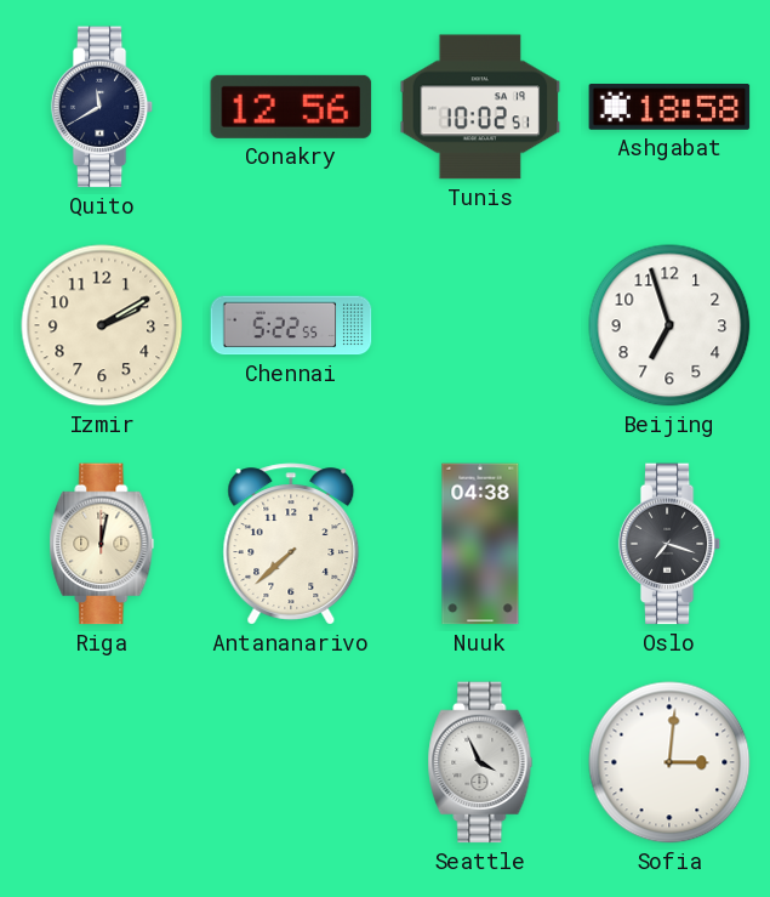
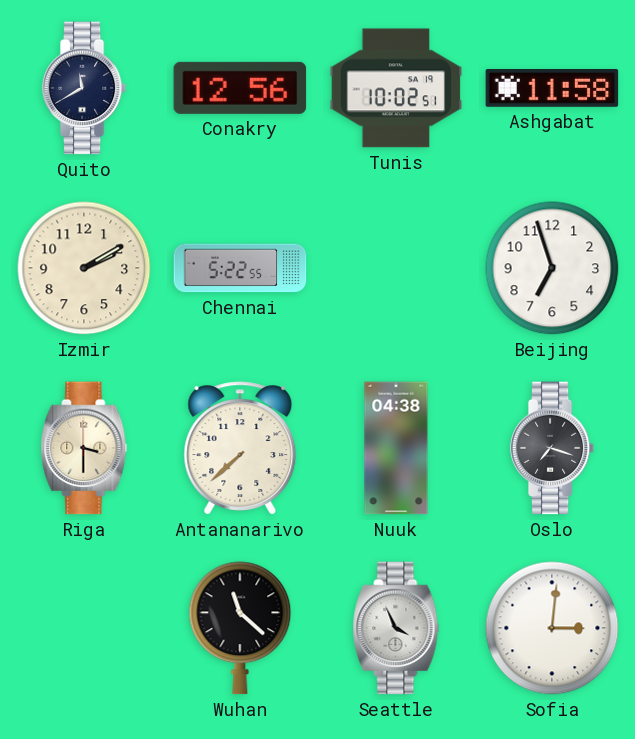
Ashgabat: 18:58 -> 11:58 (552, 89)
Riga: 12:02 -> 3:30 (84, 448)
Wuhan: none -> 11:22 (240, 628)
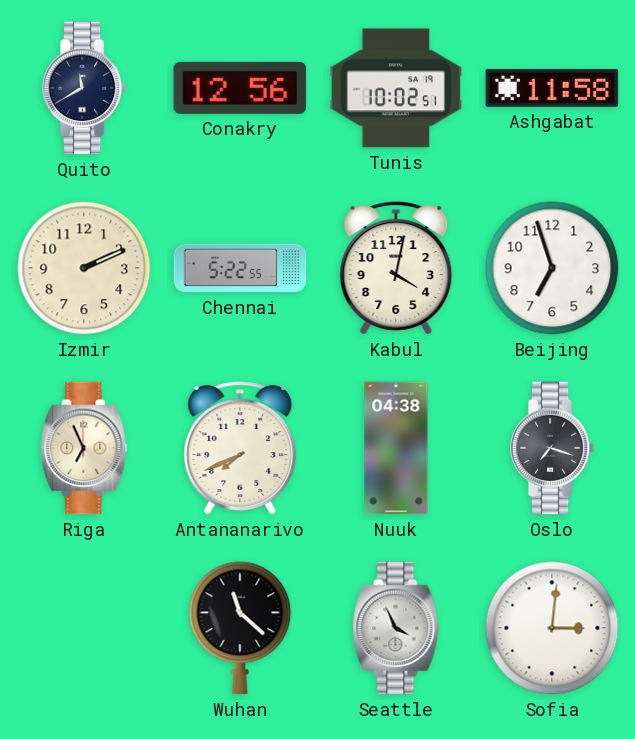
Izmir: 2:10 -> 2:11 (84, 268)
Kabul: none -> 4:02 (396, 268)
Riga: 3:30 -> 6:56 (84, 448)
Antananarivo: 7:38 -> 7:41 (240, 448)
